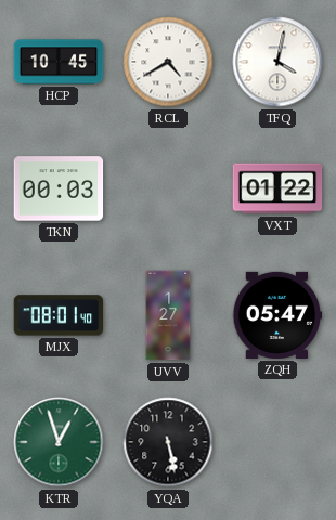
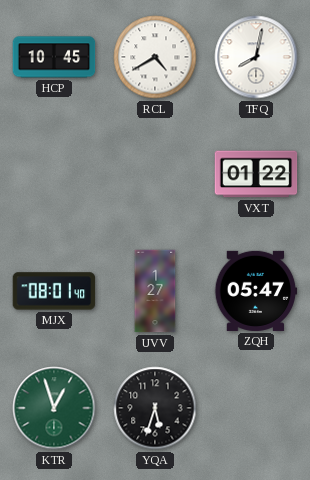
TFQ: 4:02 -> 8:02 (256, 57)
TKN: 00:03 -> none (59, 188)
YQA: 5:28 -> 5:33 (155, 408)
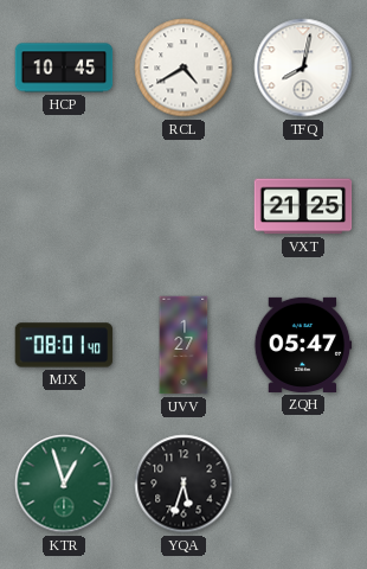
VXT: 01:22 -> 21:25 (303, 206)
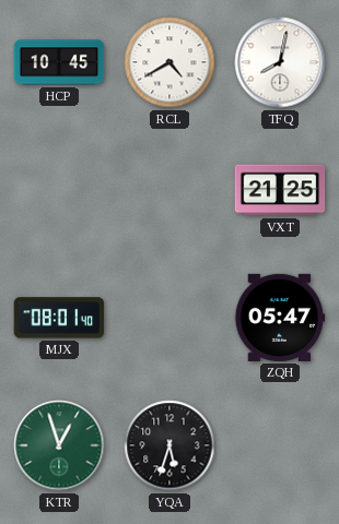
UVV: 1:27 -> none (183, 345)
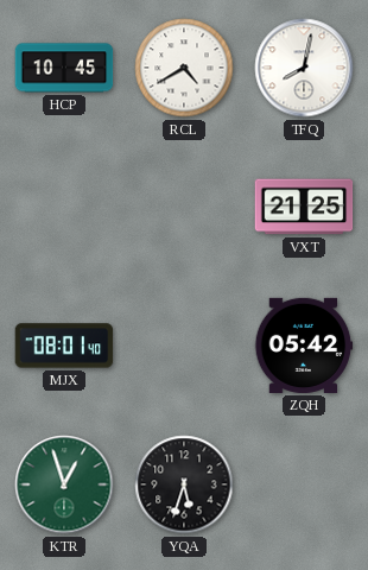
ZQH: 05:47 -> 05:42 (304, 346)
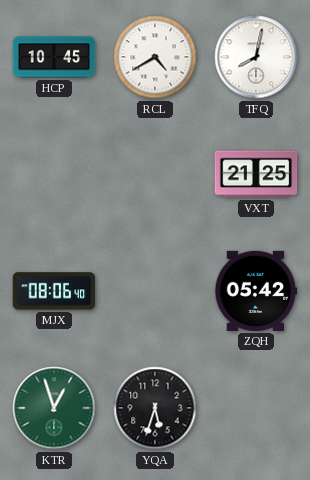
MJX: 08:01 -> 08:06 (54, 291)
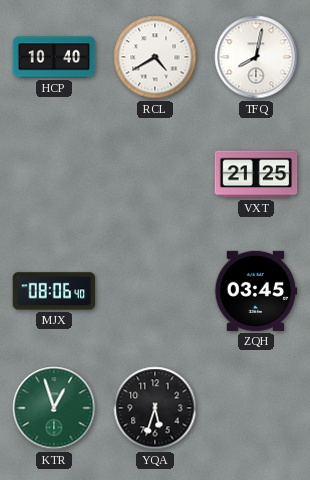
HCP: 10:45 -> 10:40 (54, 57)
ZQH: 05:42 -> 03:45 (256, 291)
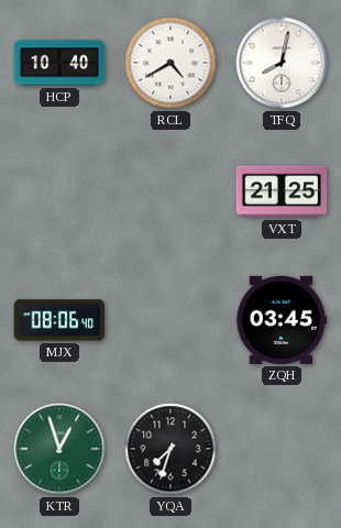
YQA: 5:33 -> 7:33 (170, 449)
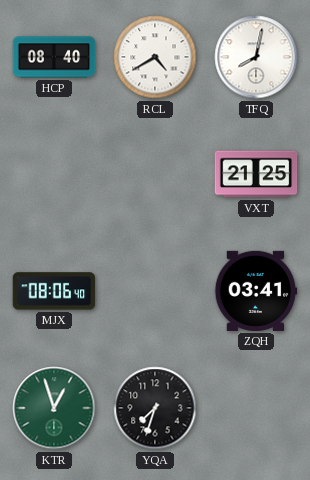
HCP: 10:40 -> 08:40 (54, 57)
ZQH: 03:45 -> 03:41 (256, 291)
